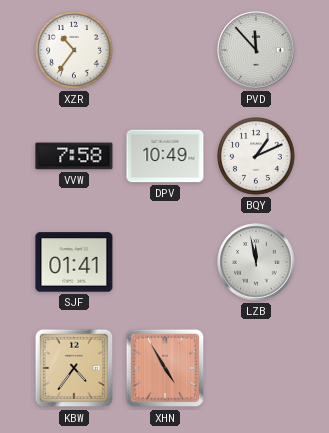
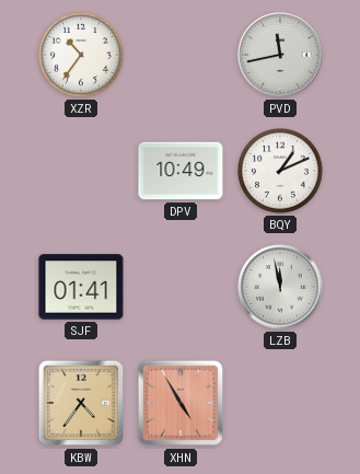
PVD: 11:53 -> 11:43 (280, 55)
VVW: 7:58 -> none (74, 156)
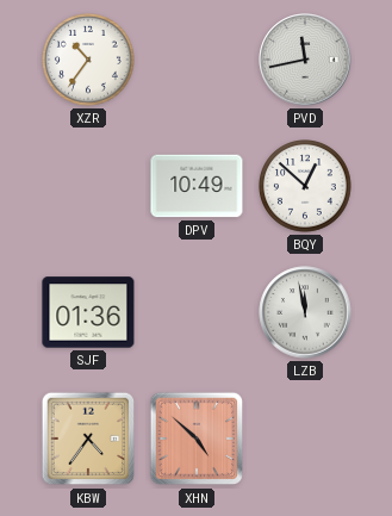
BQY: 1:11 -> 12:52 (306, 187)
SJF: 01:41 -> 01:36 (88, 312)
XHN: 4:55 -> 4:52 (197, 439)
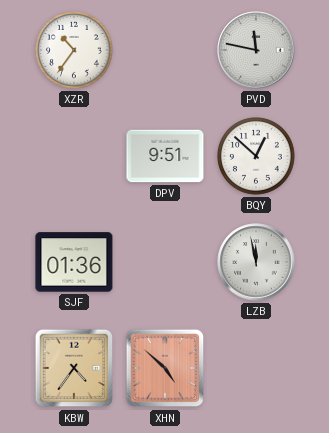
PVD: 11:43 -> 11:47 (256, 50)
DPV: 10:49 -> 9:51 (165, 156)
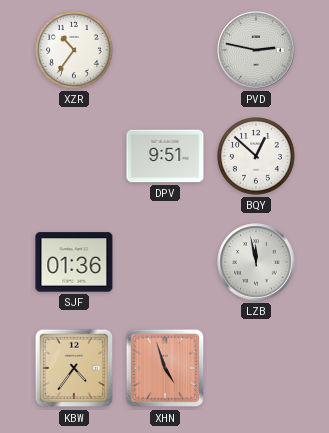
PVD: 11:47 -> 2:47 (256, 50)
XHN: 4:52 -> 4:57 (165, 368)
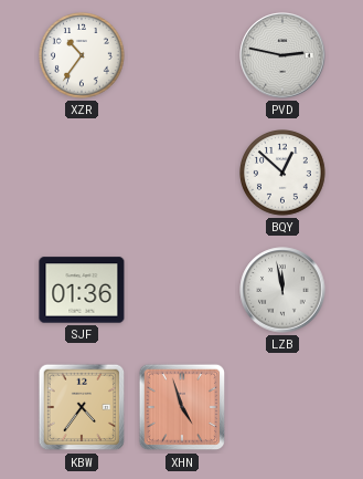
DPV: 9:51 -> none (165, 156)
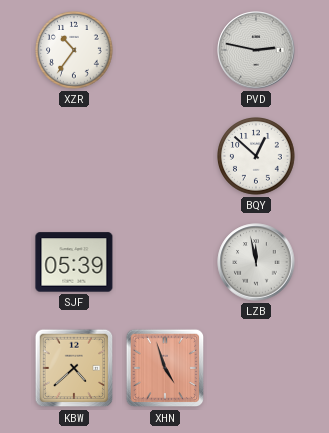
SJF: 01:36 -> 05:39 (74, 262)
KBW: 4:36 -> 4:38 (74, 368)
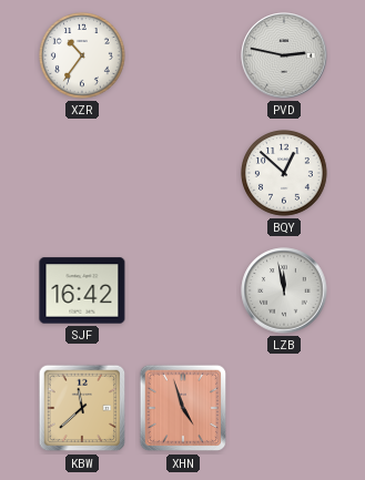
SJF: 05:39 -> 16:42 (82, 290)
KBW: 4:38 -> 11:38 (82, 408)
